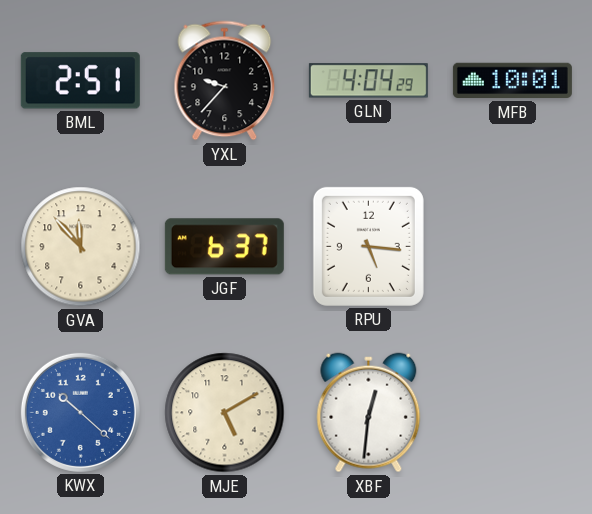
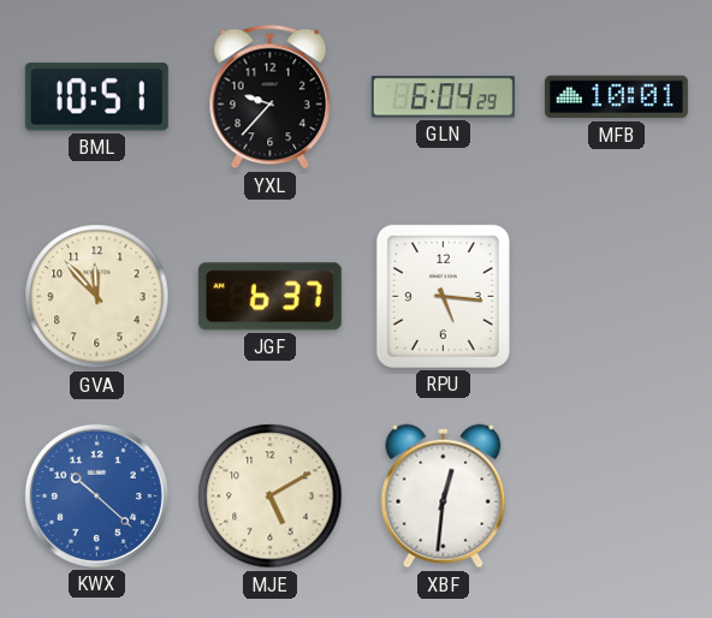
BML: 2:51 -> 10:51 (96, 97)
GLN: 4:04 -> 6:04 (443, 97)
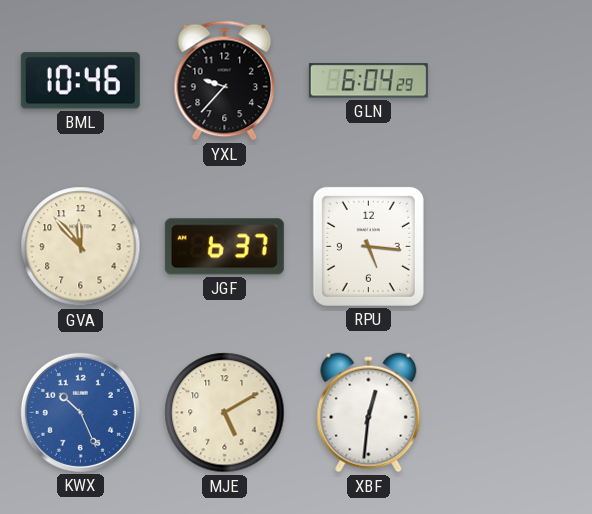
BML: 10:51 -> 10:46 (80, 81)
MFB: 10:01 -> none (616, 97)
KWX: 10:22 -> 10:26 (80, 412)
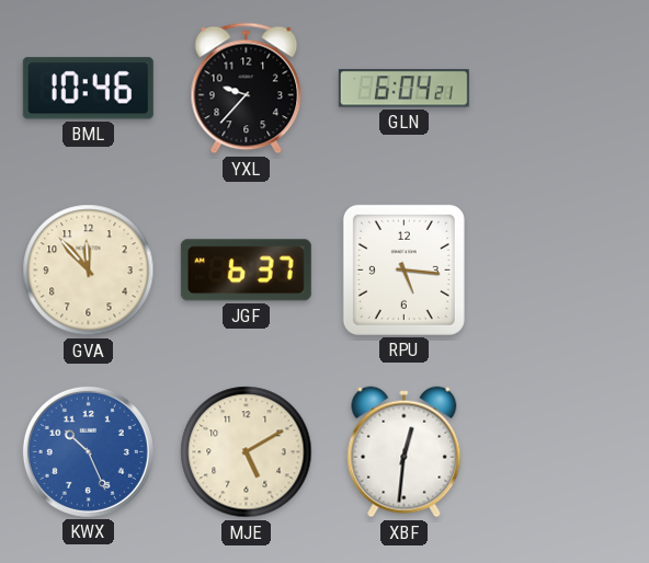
GLN: 6:04:29 -> 6:04:21 (403, 89)
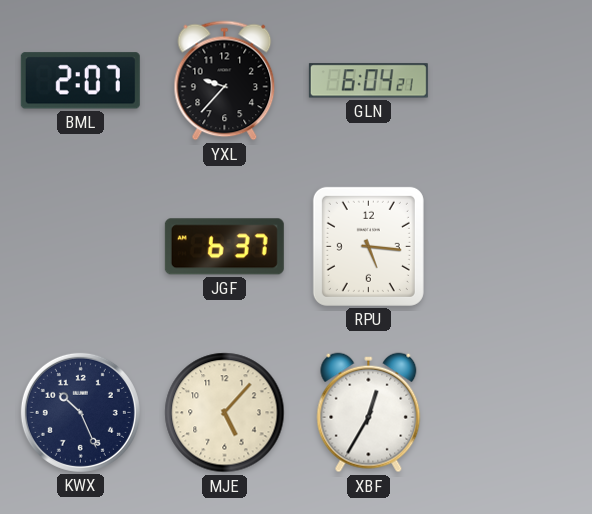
BML: 10:46 -> 2:07 (80, 81)
GVA: 11:53 -> none (89, 271)
KWX dial: blue -> navy (80, 412)
MJE: 5:10 -> 5:07 (225, 413)
XBF: 12:31 -> 12:35 (369, 413)
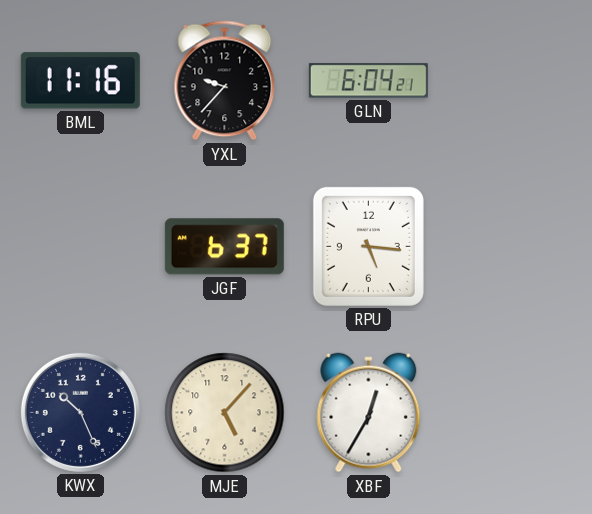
BML: 2:07 -> 11:16 (80, 81)
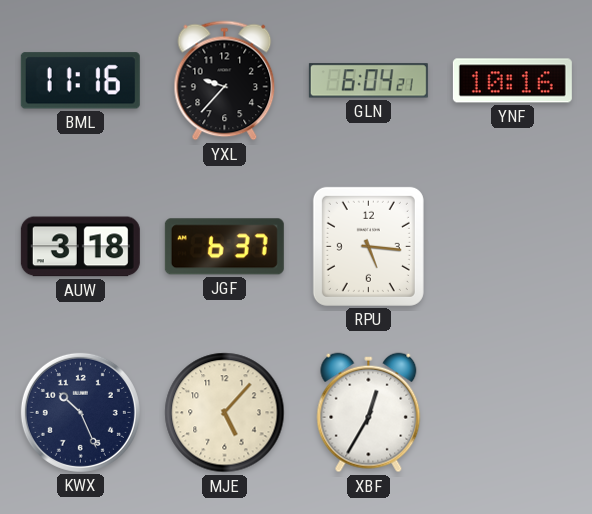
YNF: none -> 10:16 (512, 81)
AUW: none -> 3:18 (80, 247)
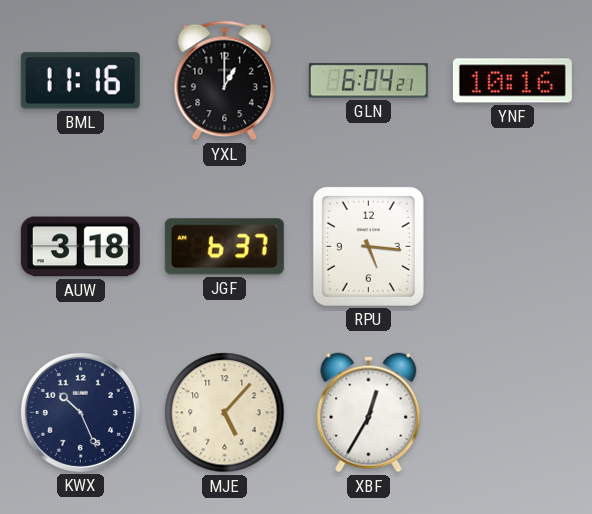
YXL: 9:37 -> 1:00 (225, 81)
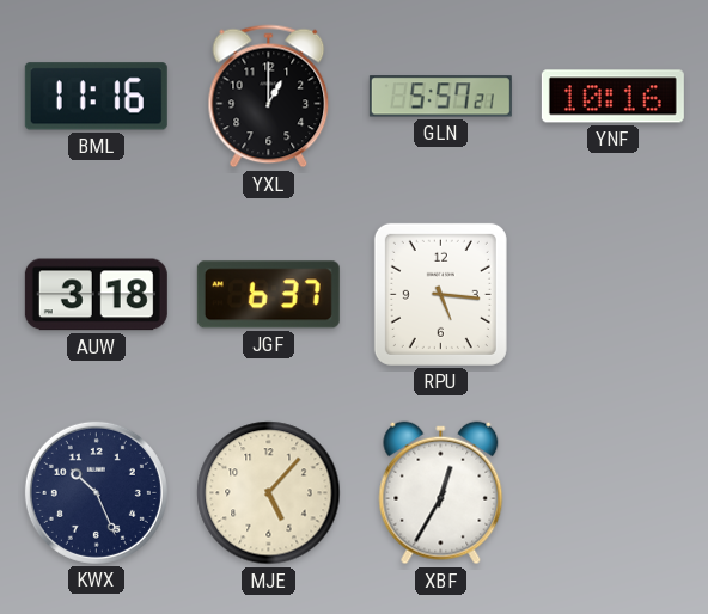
GLN: 6:04 -> 5:57 (440, 97)
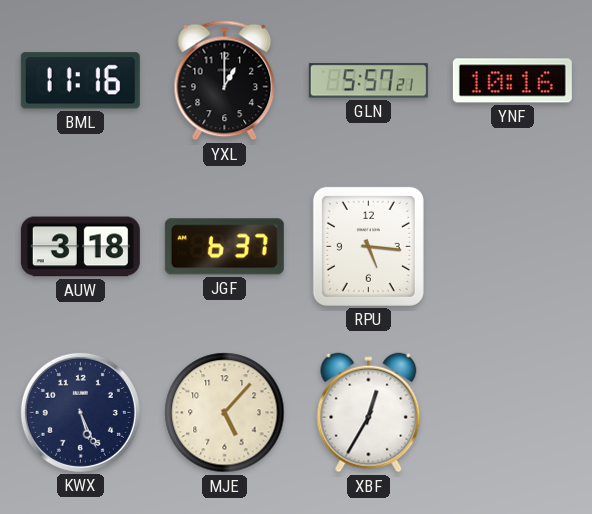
KWX: 10:26 -> 5:26 (80, 412)
